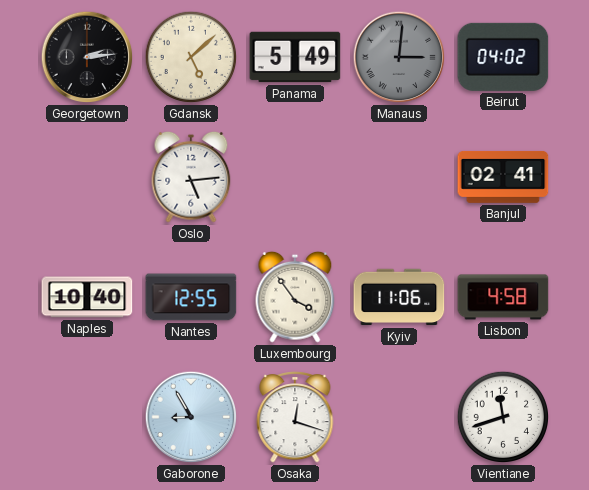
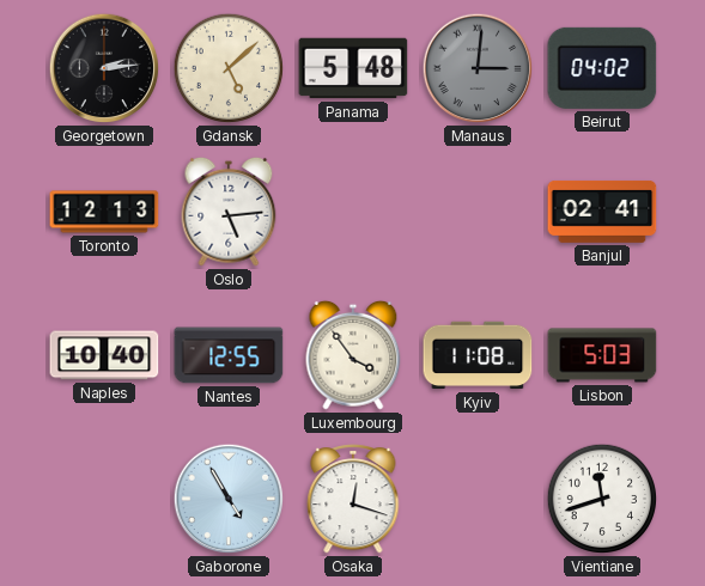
Panama: 5:49 -> 5:48 (353, 68)
Toronto: none -> 12:13 (104, 212)
Kyiv: 11:06 -> 11:08 (478, 355)
Lisbon: 4:58 -> 5:03 (602, 355)
Gaborone: 8:55 -> 4:55 (229, 499)
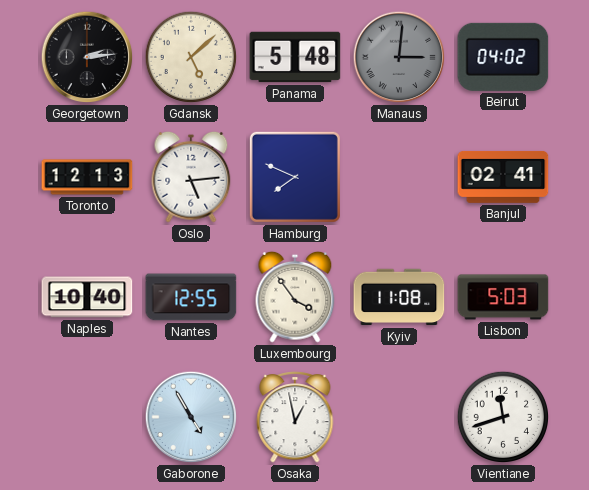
Hamburg: none -> 7:49 (295, 177)
Osaka: 12:18 -> 12:58 (295, 418)
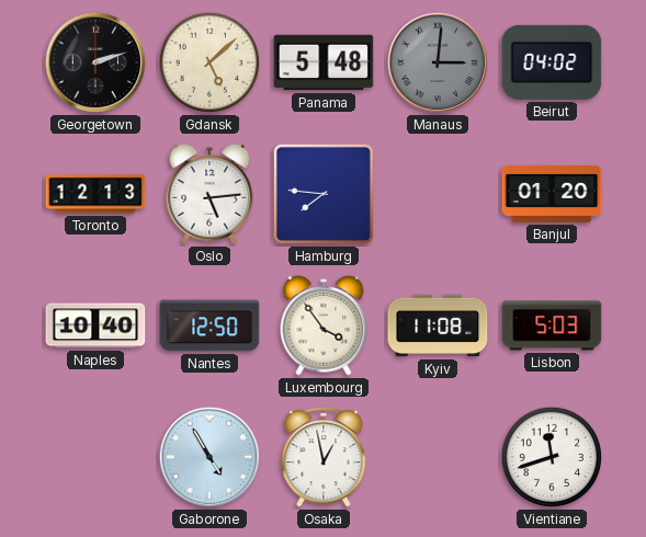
Georgetown: 2:14 -> 2:12 (95, 62)
Hamburg: 7:49 -> 7:46 (324, 194)
Banjul: 02:41 -> 01:20 (552, 194)
Nantes: 12:55 -> 12:50 (209, 325)
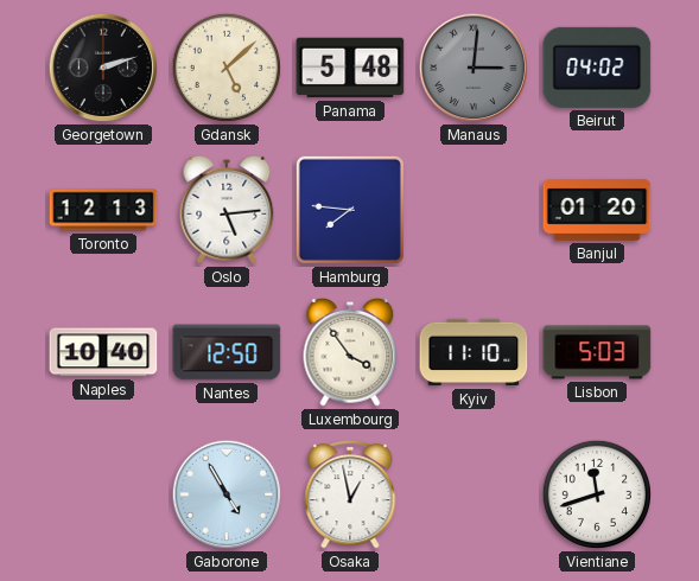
Kyiv: 11:08 -> 11:10 (474, 352)
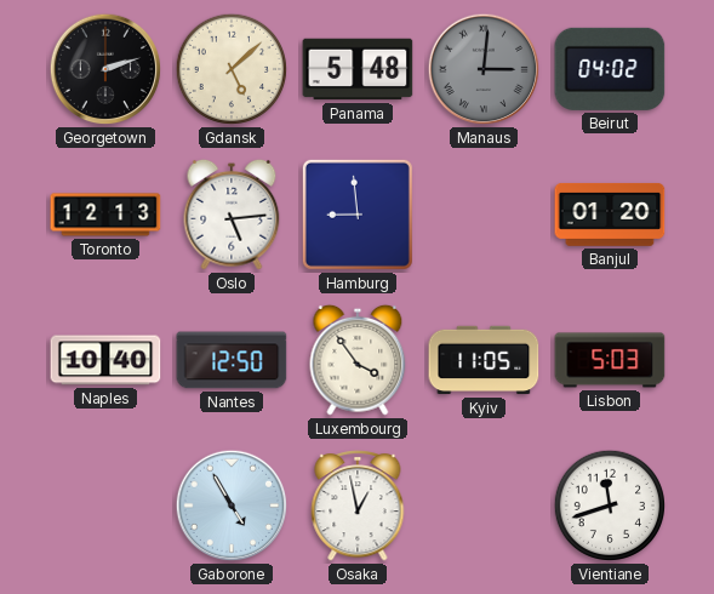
Hamburg: 7:46 -> 8:59 (358, 215)
Kyiv: 11:10 -> 11:05 (484, 360)
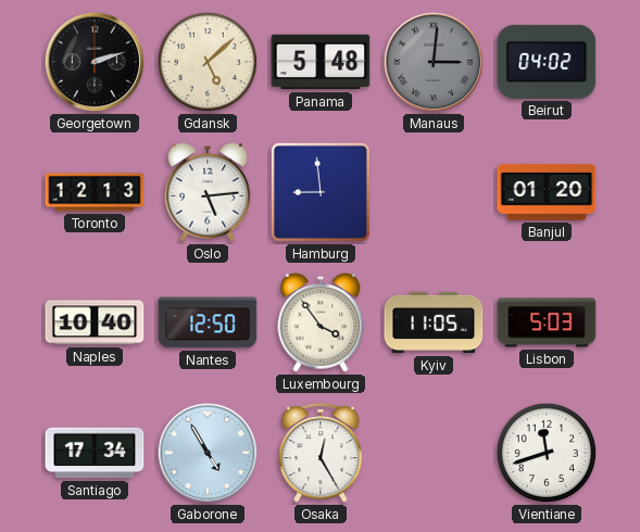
Santiago: none -> 17:34 (95, 453)
Osaka: 12:58 -> 12:25 (321, 454)
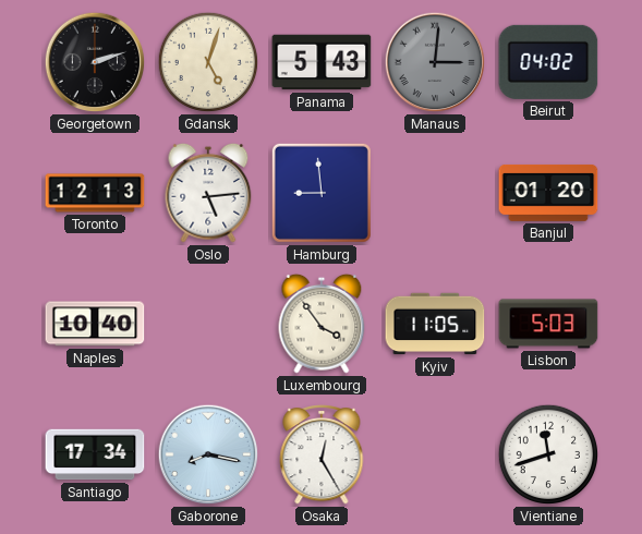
Gdansk: 5:08 -> 5:03 (208, 62)
Panama: 5:48 -> 5:43 (322, 62)
Nantes: 12:50 -> none (208, 322)
Gaborone: 4:55 -> 8:17 (208, 454)
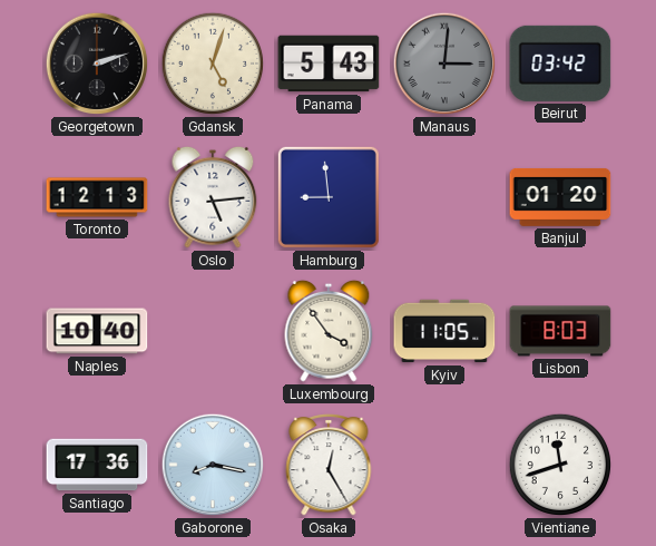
Beirut: 04:02 -> 03:42 (560, 64)
Lisbon: 5:03 -> 8:03 (560, 331)
Santiago: 17:34 -> 17:36 (97, 465)
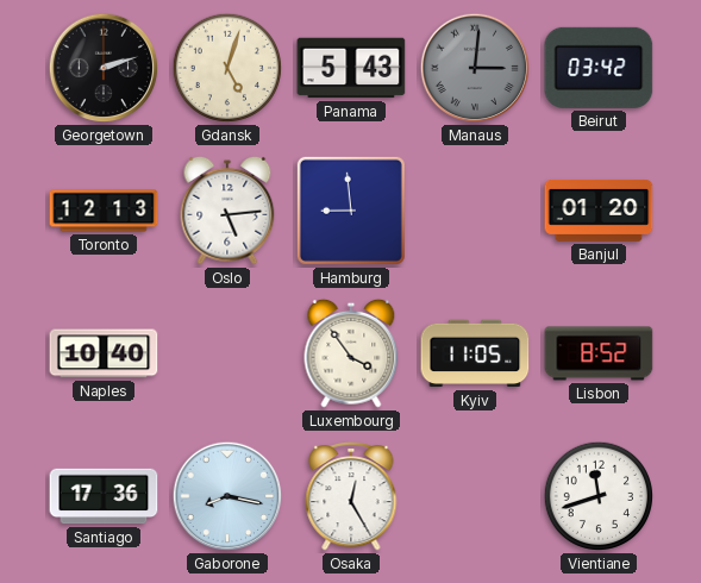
Lisbon: 8:03 -> 8:52 (599, 353)
